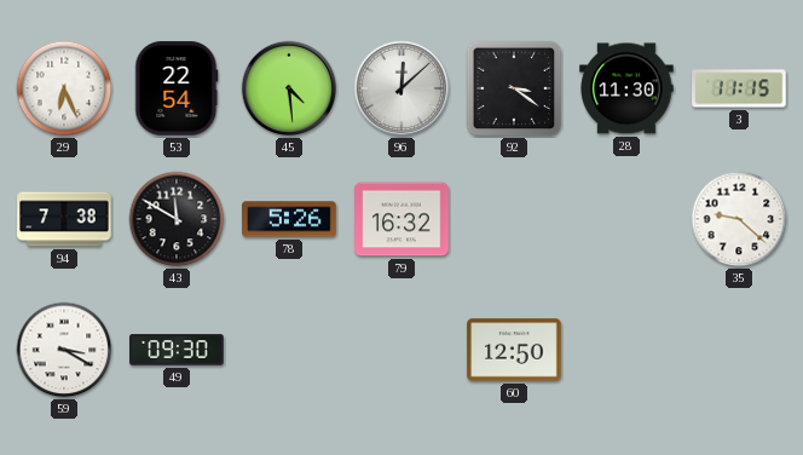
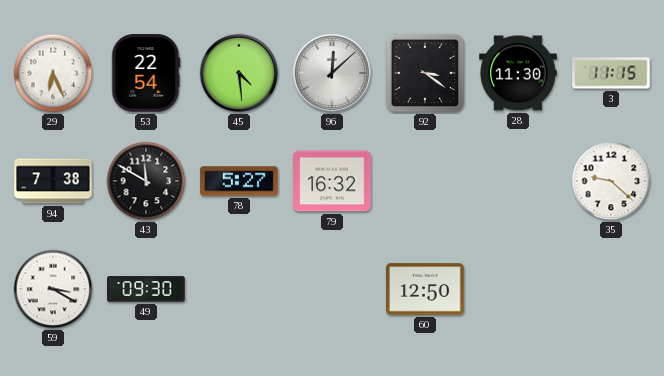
78: 5:26 -> 5:27 (239, 181)
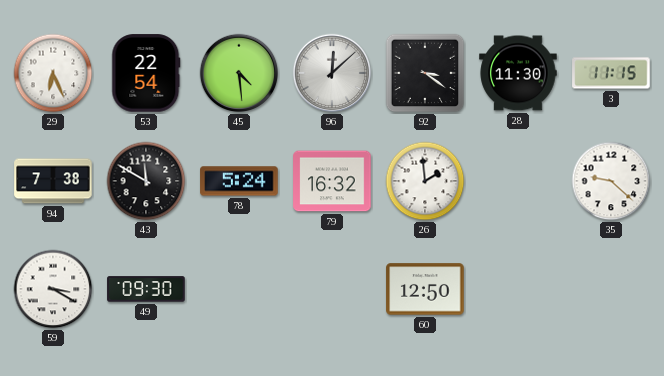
78: 5:27 -> 5:24 (239, 181)
26: none -> 1:59 (425, 181)
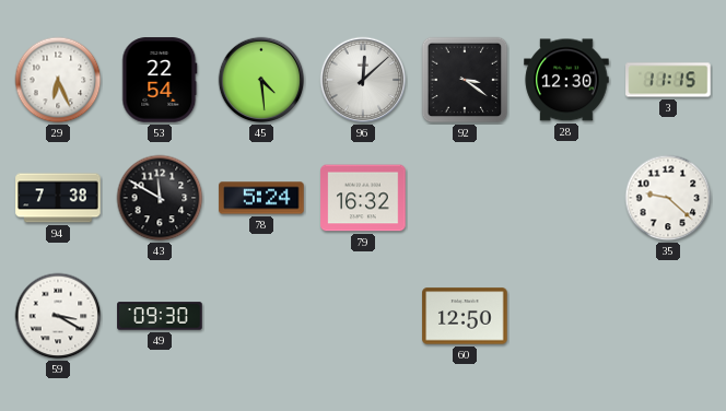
28: 11:30 -> 12:30 (566, 80)
26: 1:59 -> none (425, 181)
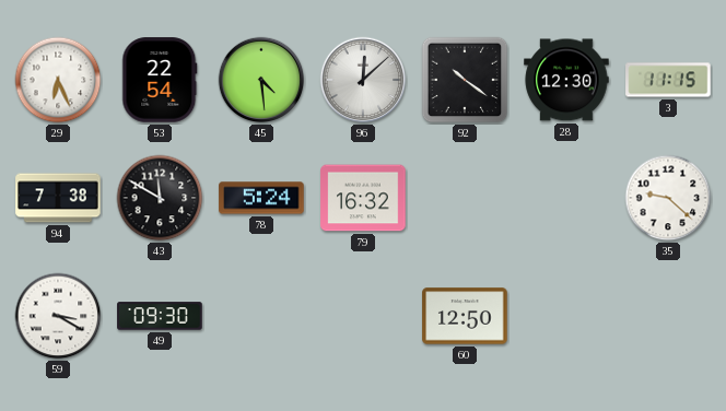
92: 3:21 -> 10:21 (465, 80)
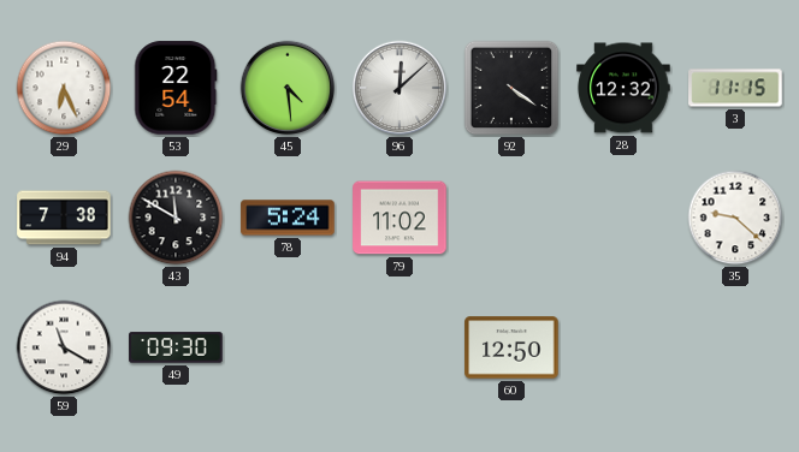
92: 10:21 -> 4:21 (511, 88)
28: 12:30 -> 12:32 (623, 88)
79: 16:32 -> 11:02 (399, 218)
59: 3:20 -> 11:20 (64, 347)
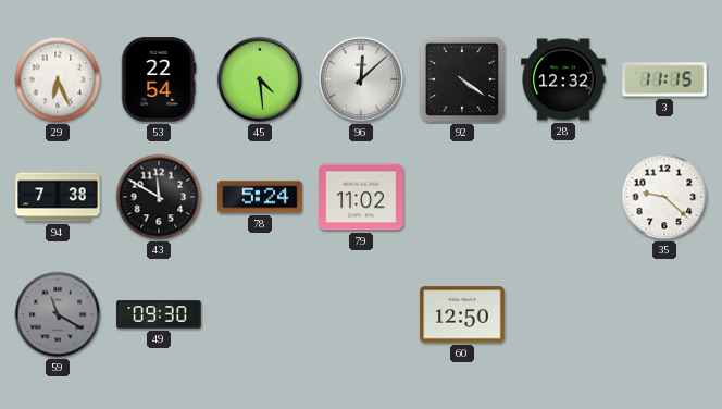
59 dial: white -> grey (58, 314)
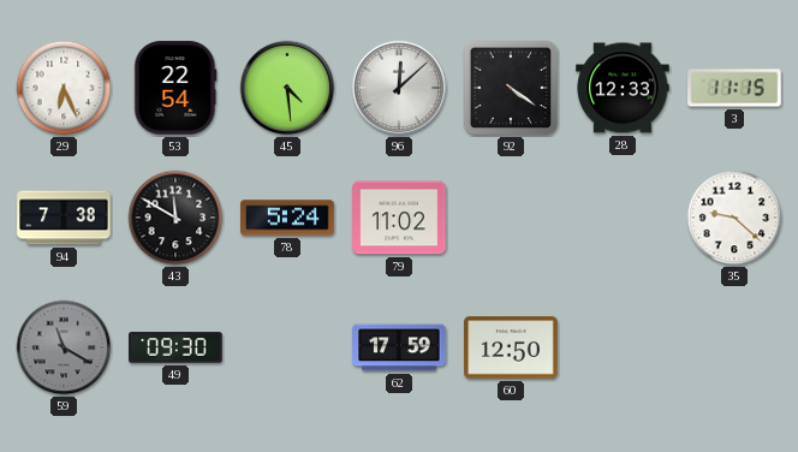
28: 12:32 -> 12:33 (623, 88)
62: none -> 17:59 (399, 347)
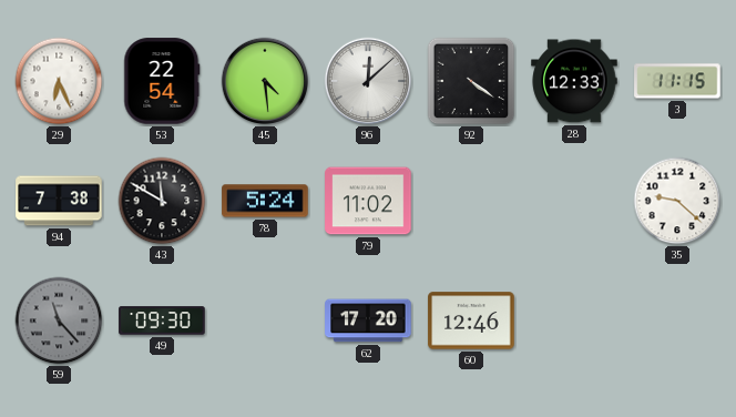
59: 11:20 -> 11:23 (59, 321)
62: 17:59 -> 17:20 (368, 321)
60: 12:50 -> 12:46 (471, 321)
